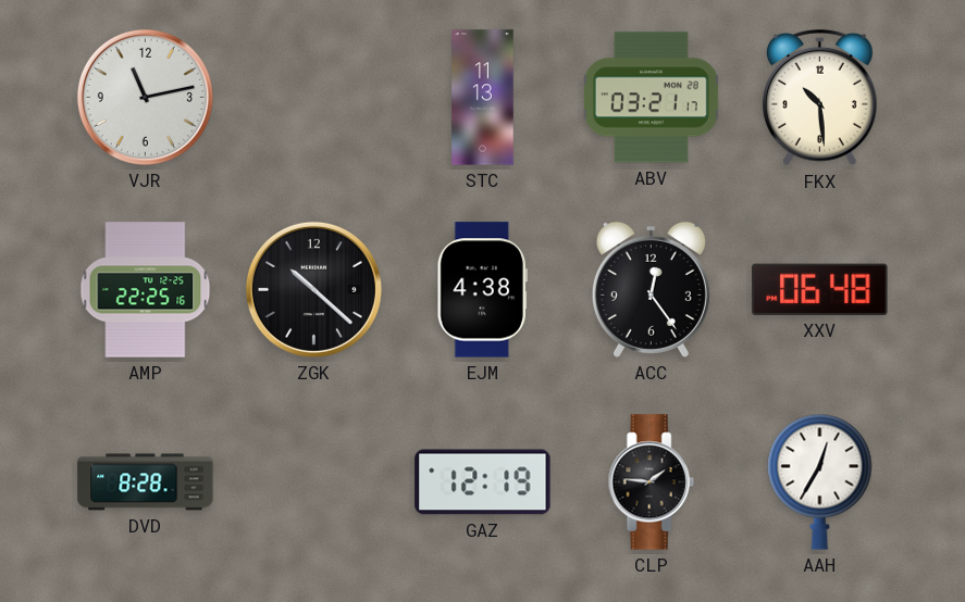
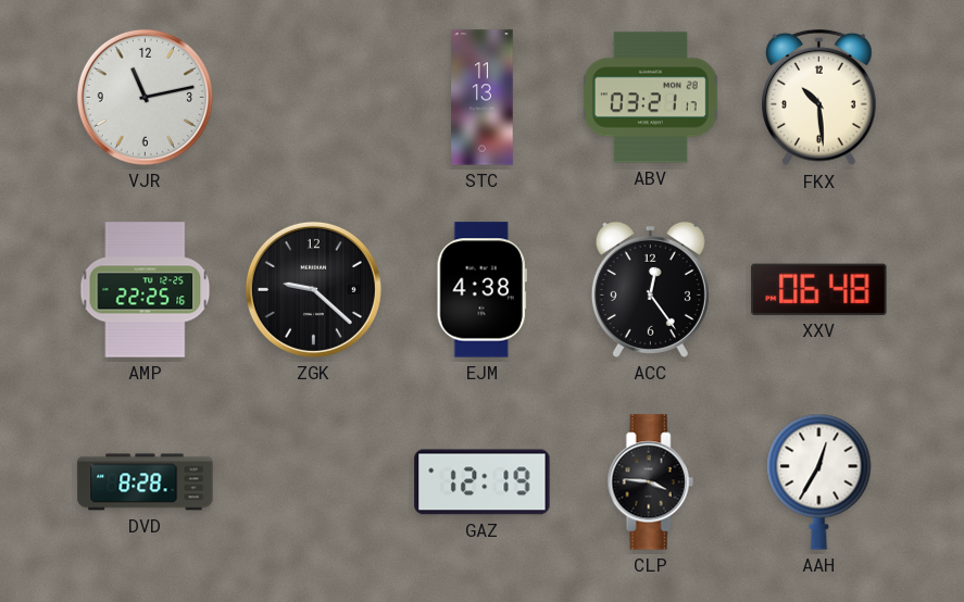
ZGK: 10:22 -> 9:22 (313, 289)
CLP: 1:46 -> 3:46 (650, 482)
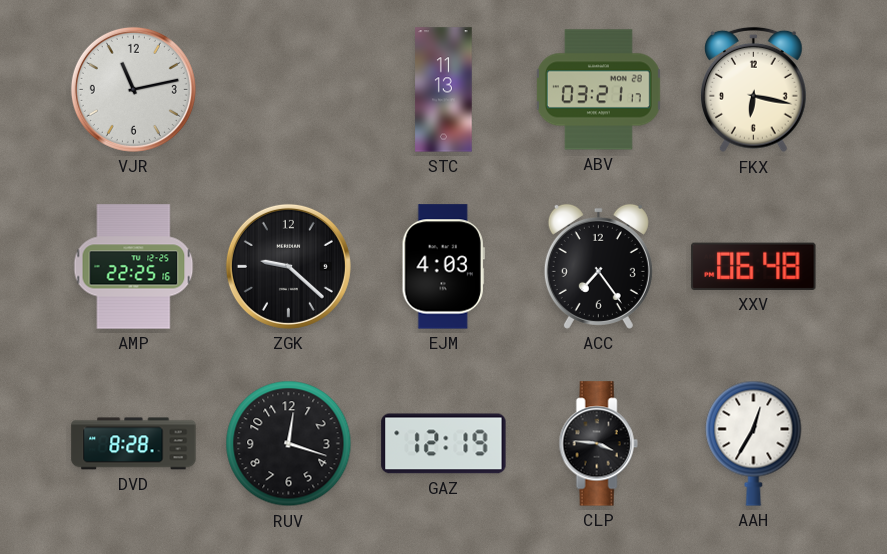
FKX: 10:29 -> 6:17 (754, 90)
EJM: 4:38 -> 4:03 (443, 267)
ACC: 12:24 -> 7:24 (598, 266)
RUV: none -> 12:18 (289, 444)
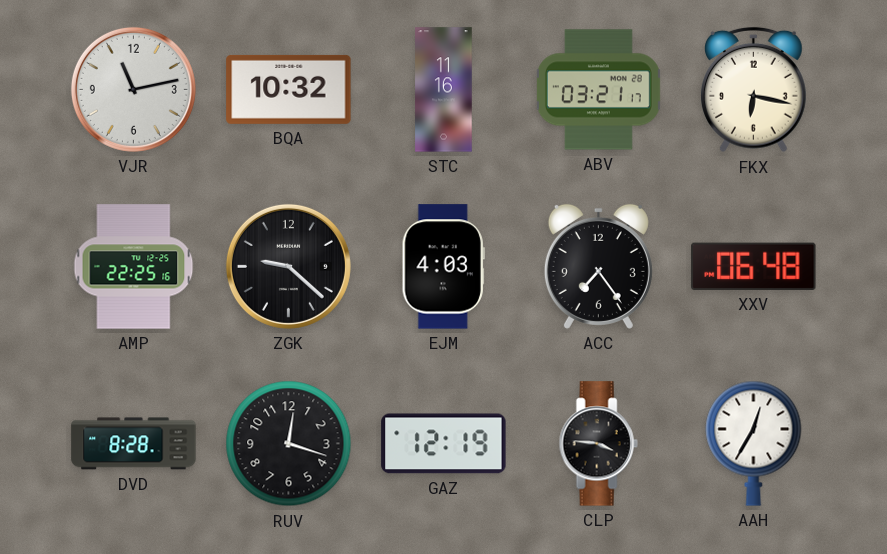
BQA: none -> 10:32 (289, 89)
STC: 11:13 -> 11:16 (444, 90)
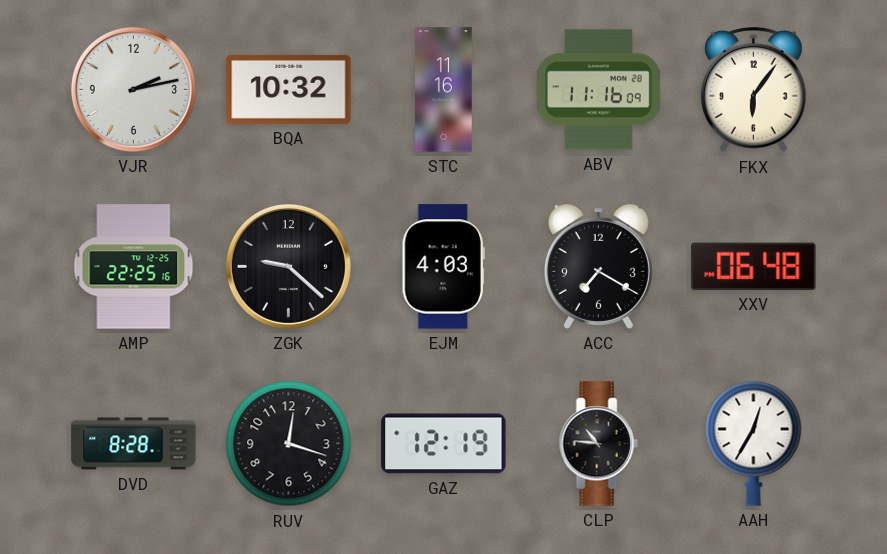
VJR: 11:13 -> 2:13 (133, 89)
ABV: 03:21 -> 11:16 (598, 90)
FKX: 6:17 -> 6:06 (754, 90)
ACC: 7:24 -> 7:20 (598, 266)
CLP: 3:46 -> 10:46 (598, 444)
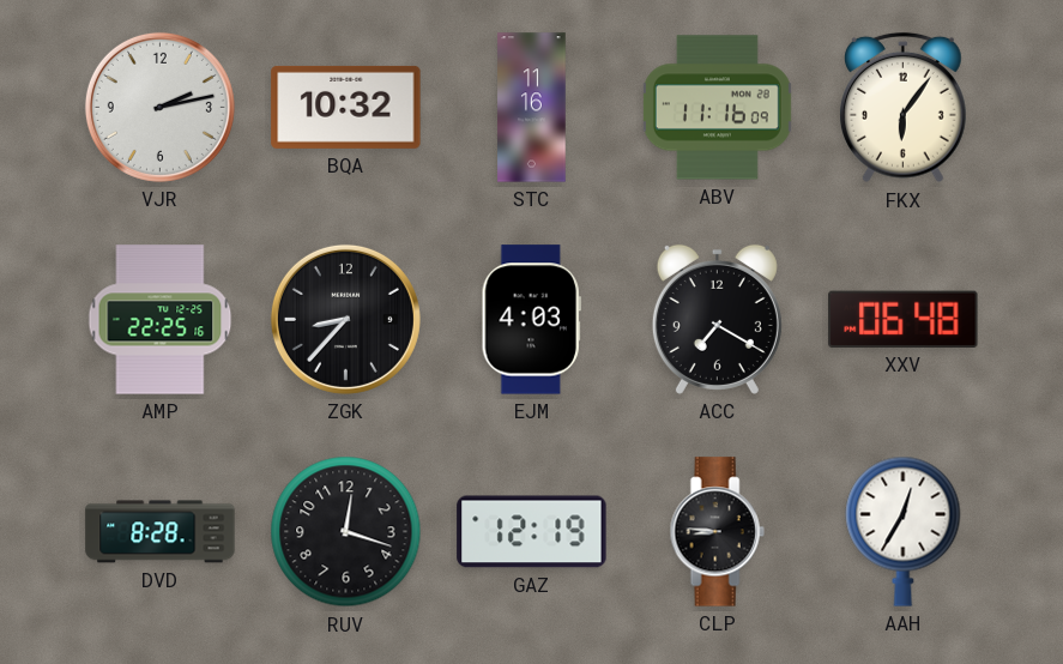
ZGK: 9:22 -> 8:37 (345, 319)
CLP: 10:46 -> 8:46 (717, 532)
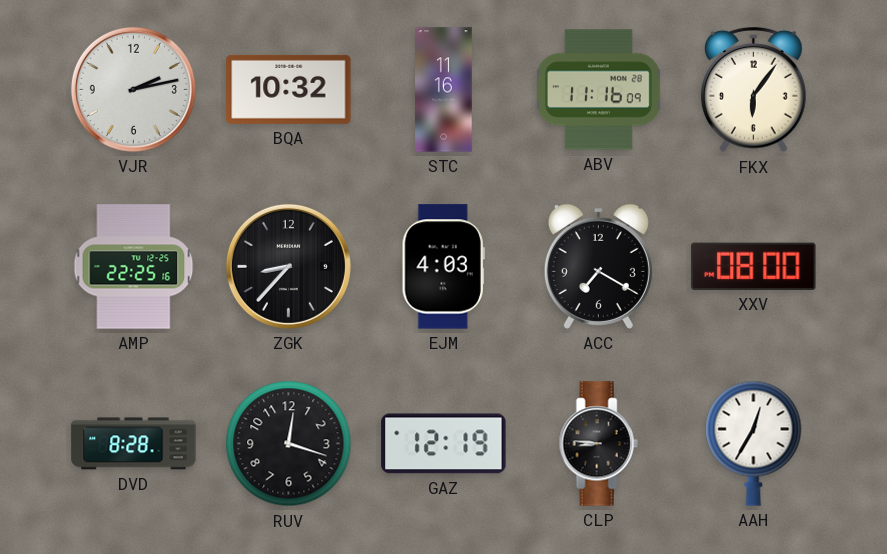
XXV: 06:48 -> 08:00 (754, 266)
